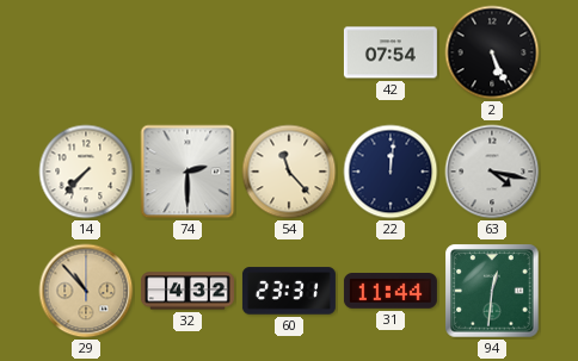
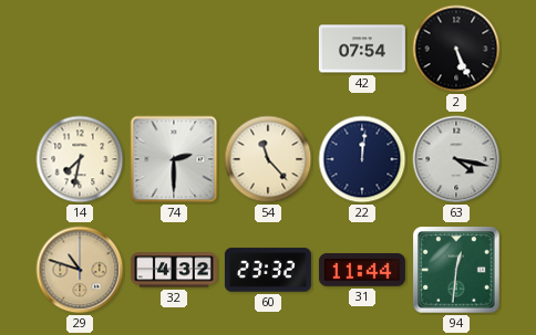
14: 7:37 -> 7:32 (80, 159)
29: 10:53 -> 10:48 (80, 270)
60: 23:31 -> 23:32 (268, 270)
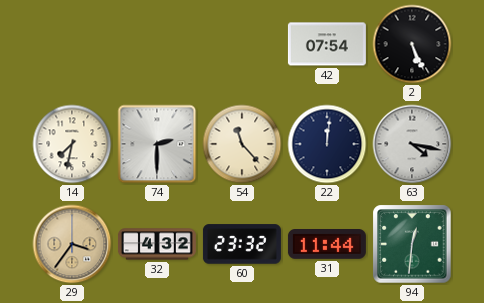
29: 10:48 -> 3:36 (72, 244)
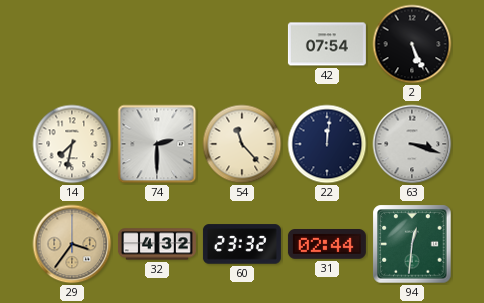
63: 4:17 -> 3:18 (412, 144)
31: 11:44 -> 02:44 (327, 245)
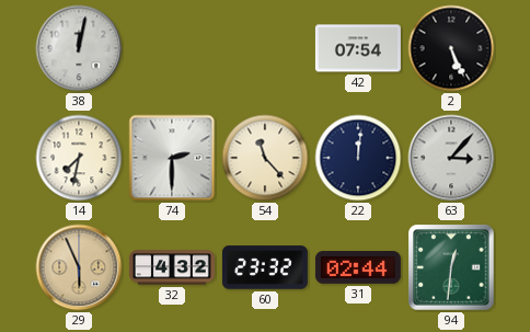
38: none -> 12:02 (79, 48)
63: 3:18 -> 3:07 (451, 158)
29: 3:36 -> 5:56 (79, 267)
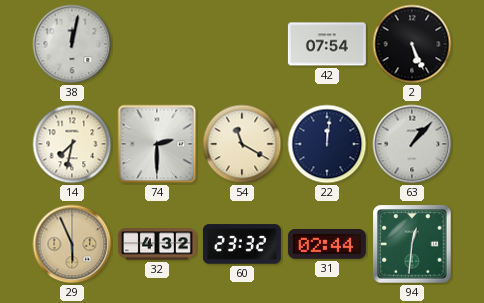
54: 11:23 -> 11:20 (242, 144)
63: 3:07 -> 1:07 (412, 144)
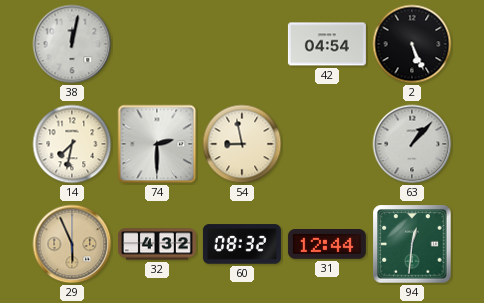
42: 07:54 -> 04:54 (327, 44)
54: 11:20 -> 8:58 (242, 144)
22: 12:01 -> none (327, 144)
60: 23:32 -> 08:32 (242, 244)
31: 02:44 -> 12:44 (327, 245)
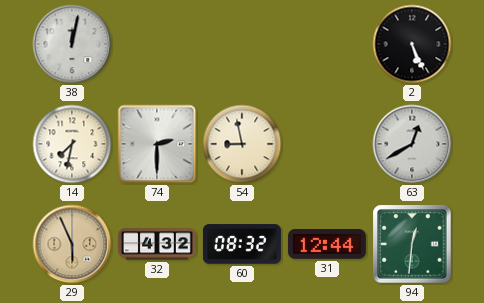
42: 04:54 -> none (327, 44)
63: 1:07 -> 12:40 (412, 144)
